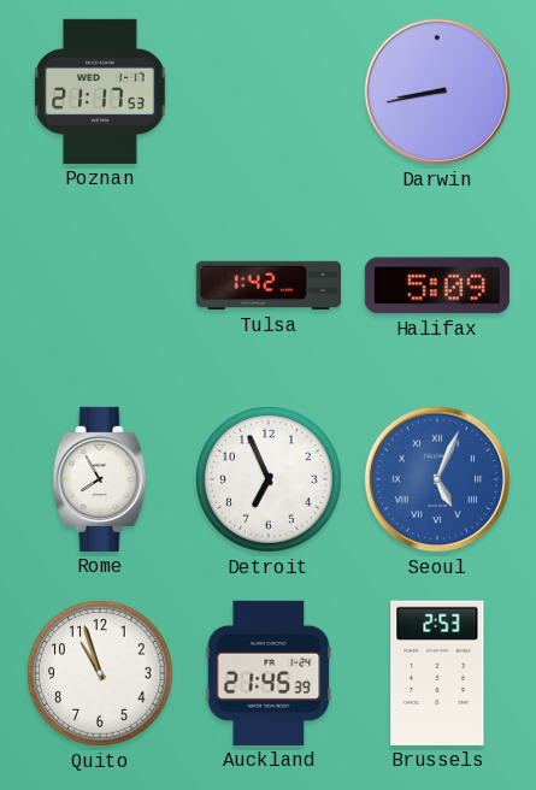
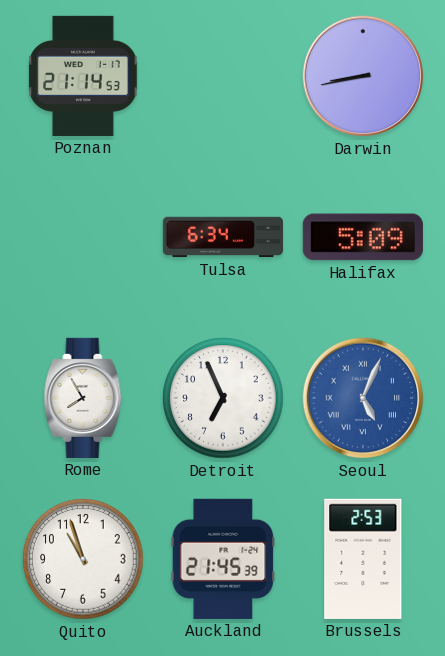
Poznan: 21:17 -> 21:14 (83, 76)
Tulsa: 1:42 -> 6:34 (222, 237)
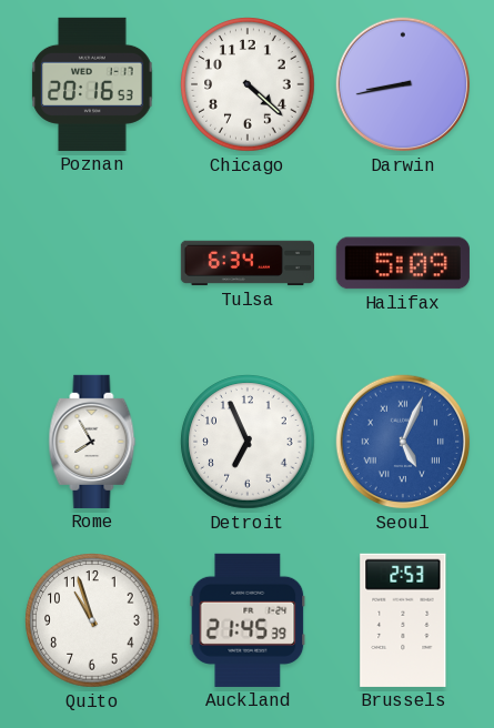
Poznan: 21:14 -> 20:16 (92, 84)
Chicago: none -> 4:22 (248, 84)
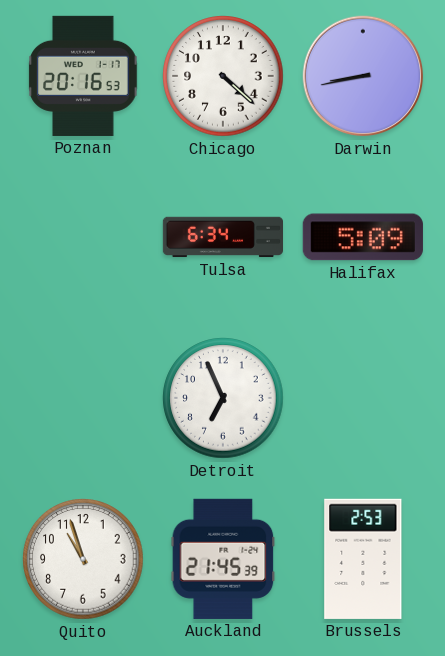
Rome: 7:55 -> none (92, 442)
Seoul: 5:04 -> none (403, 442)
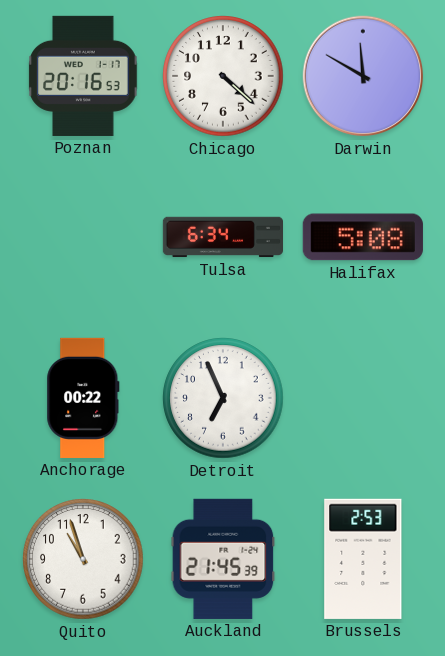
Darwin: 8:43 -> 11:50 (363, 76)
Halifax: 5:09 -> 5:08 (363, 237)
Anchorage: none -> 00:22 (83, 398)
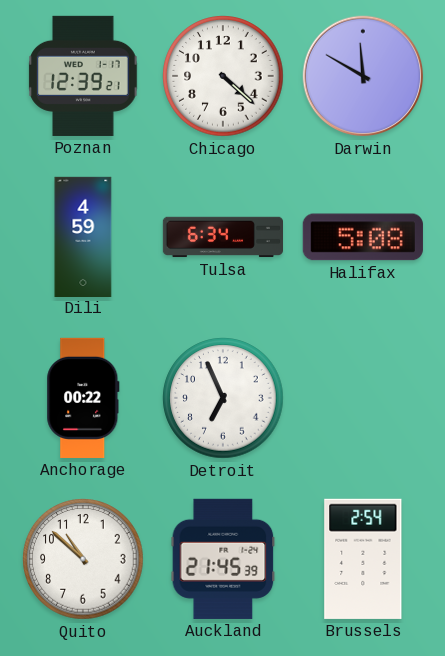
Poznan: 20:16 -> 12:39 (83, 76)
Dili: none -> 4:59 (83, 236)
Quito: 10:57 -> 10:52 (83, 559)
Brussels: 2:53 -> 2:54 (363, 559)
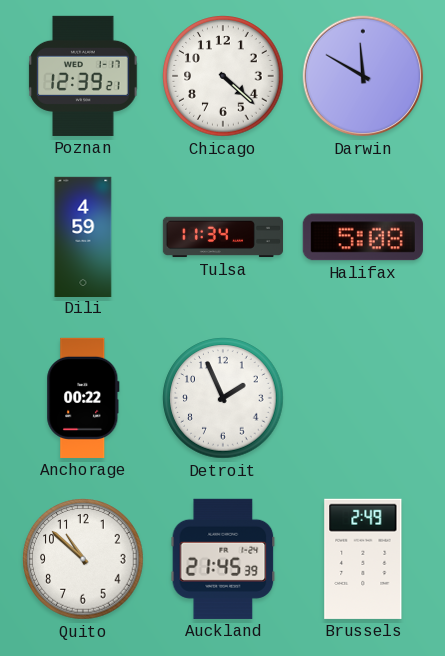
Tulsa: 6:34 -> 11:34 (222, 237)
Detroit: 6:56 -> 1:56 (223, 398)
Brussels: 2:54 -> 2:49 (363, 559)
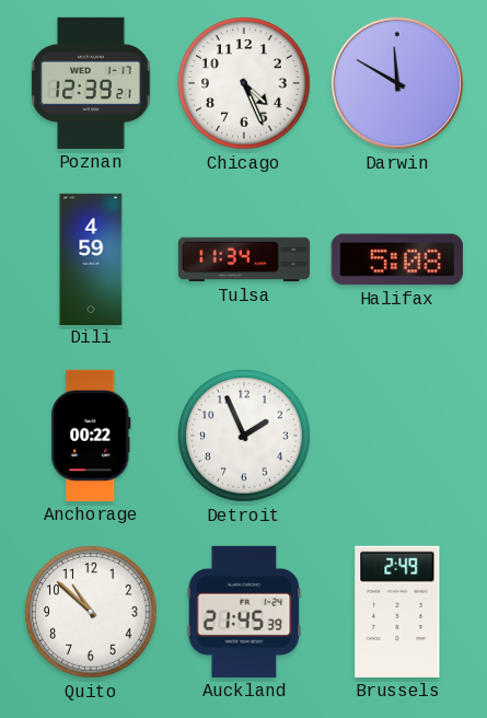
Chicago: 4:22 -> 4:26 (244, 83)
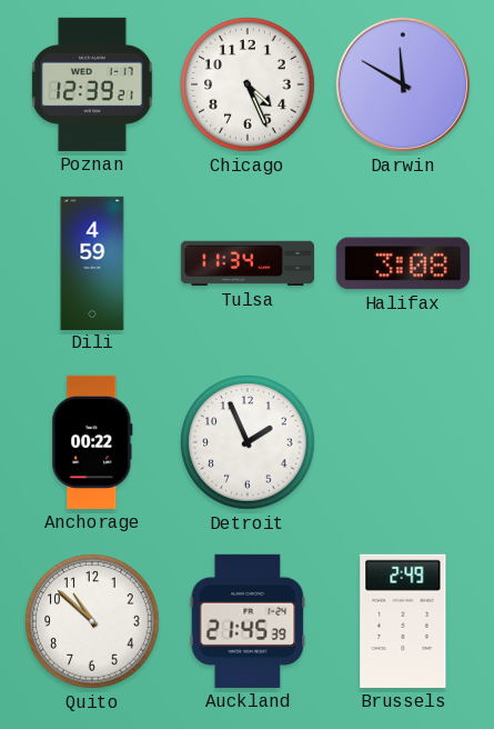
Halifax: 5:08 -> 3:08 (403, 263)
